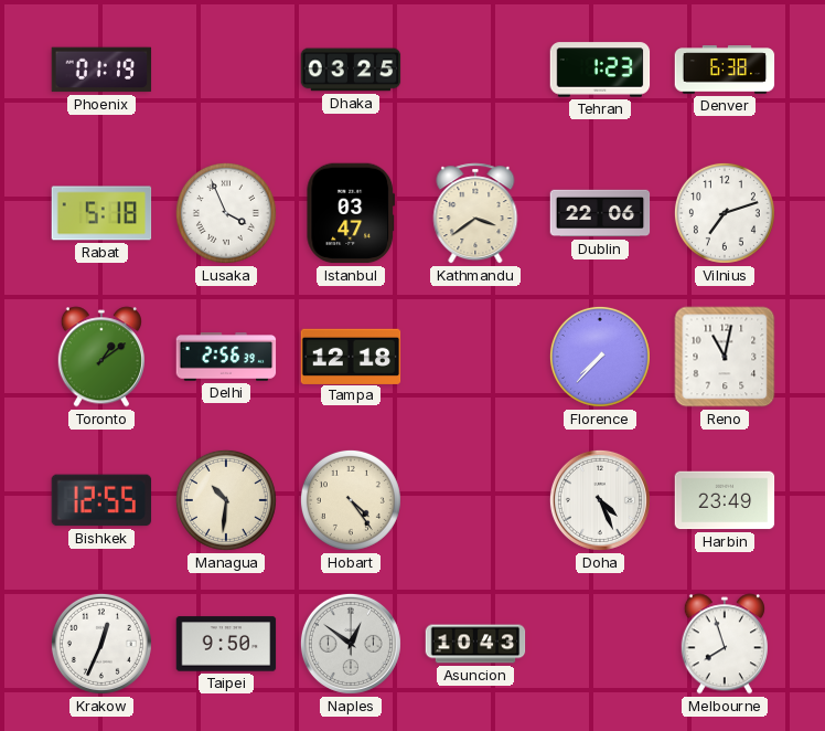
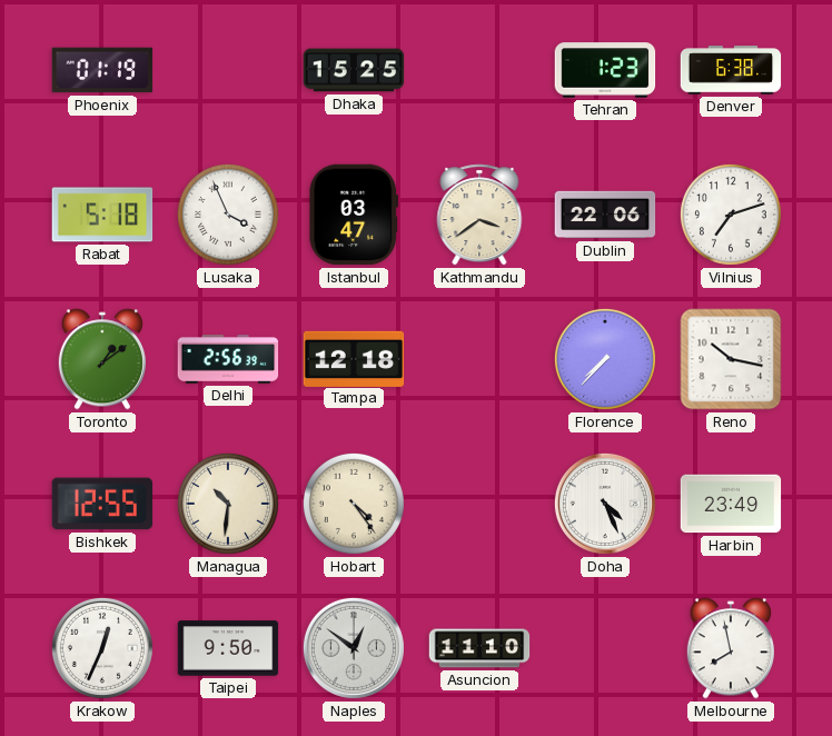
Dhaka: 03:25 -> 15:25 (354, 70)
Reno: 11:02 -> 10:17 (731, 359)
Asuncion: 10:43 -> 11:10 (479, 648)
Melbourne: 7:57 -> 7:58 (731, 648)
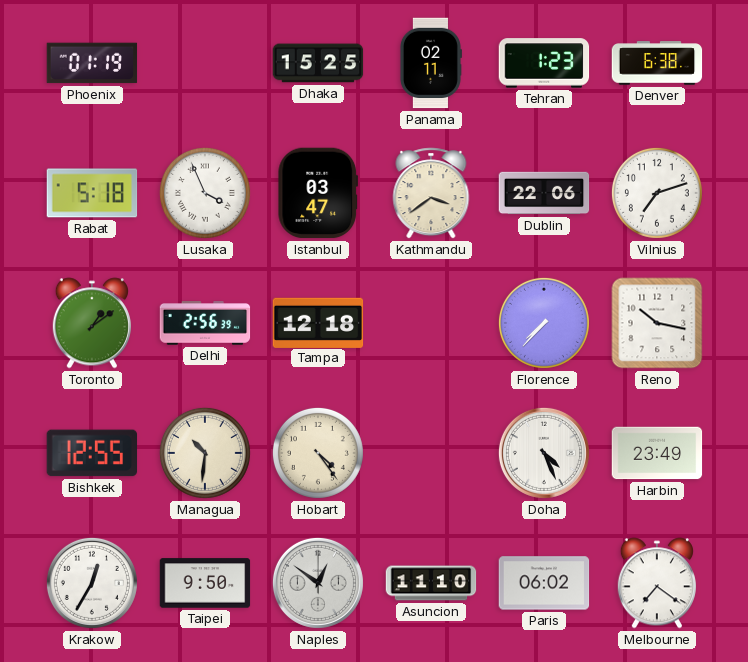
Panama: none -> 02:11 (430, 63)
Krakow: 12:34 -> 12:35 (92, 583)
Paris: none -> 06:02 (544, 583)
Melbourne: 7:58 -> 7:21 (657, 583)
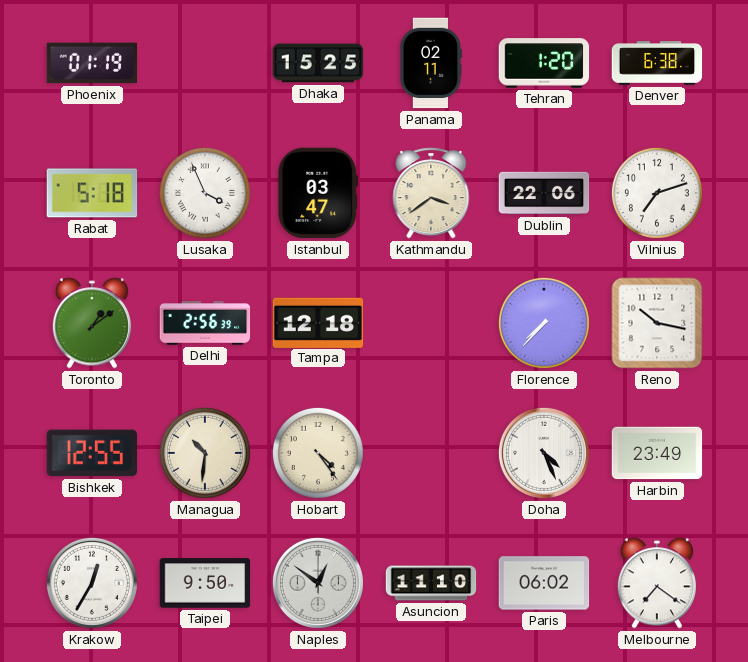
Tehran: 1:23 -> 1:20 (544, 63)
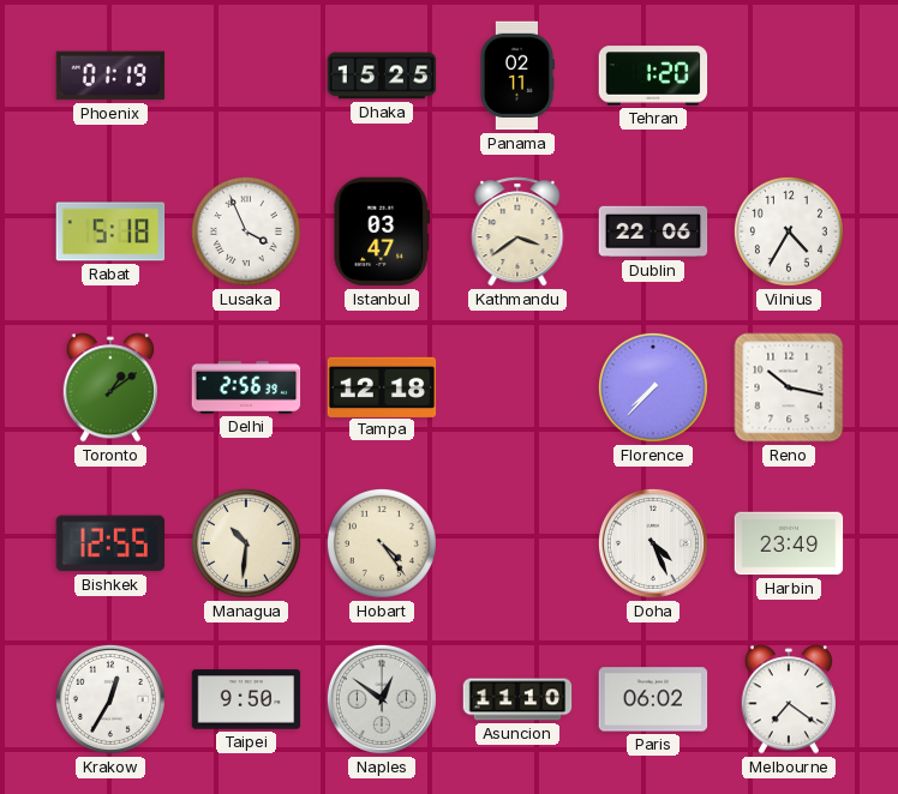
Denver: 6:38 -> none (657, 63)
Vilnius: 7:12 -> 4:35 (789, 231)
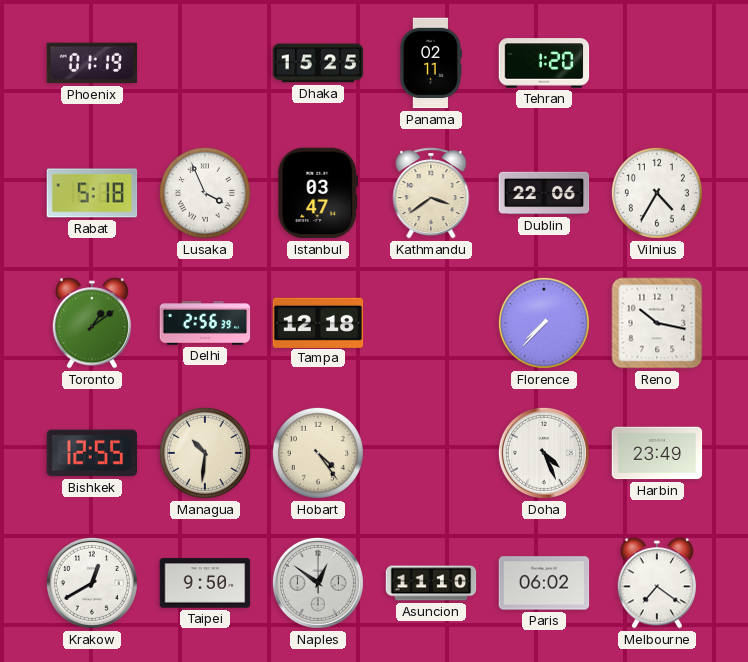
Krakow: 12:35 -> 12:40 (92, 583)
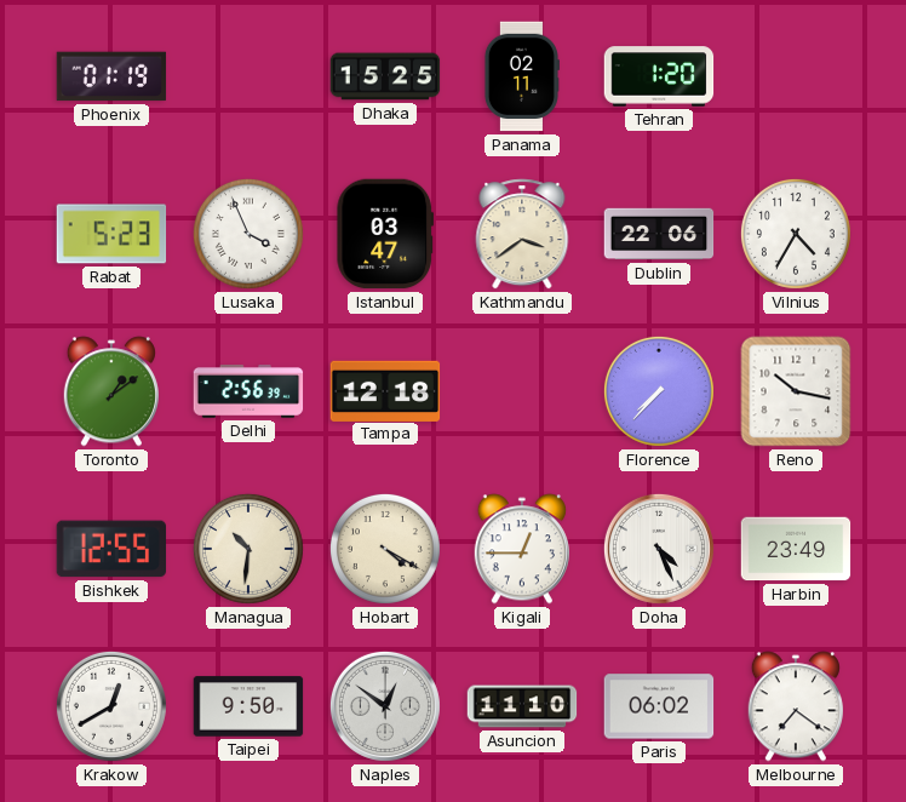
Rabat: 5:18 -> 5:23 (111, 234)
Hobart: 4:24 -> 4:20 (385, 549)
Kigali: none -> 12:45 (522, 549)
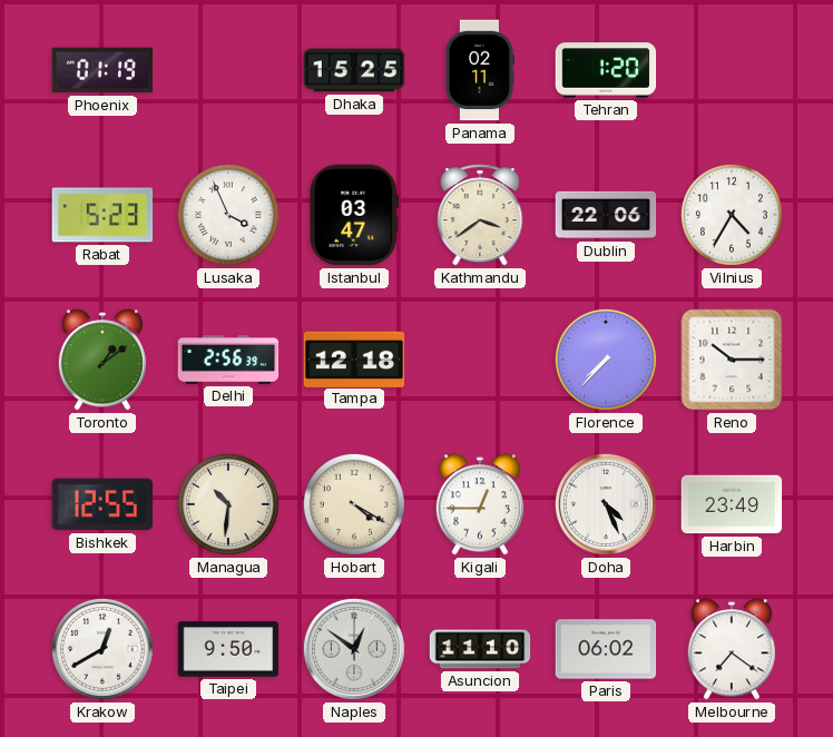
Reno: 10:17 -> 10:15 (732, 360)
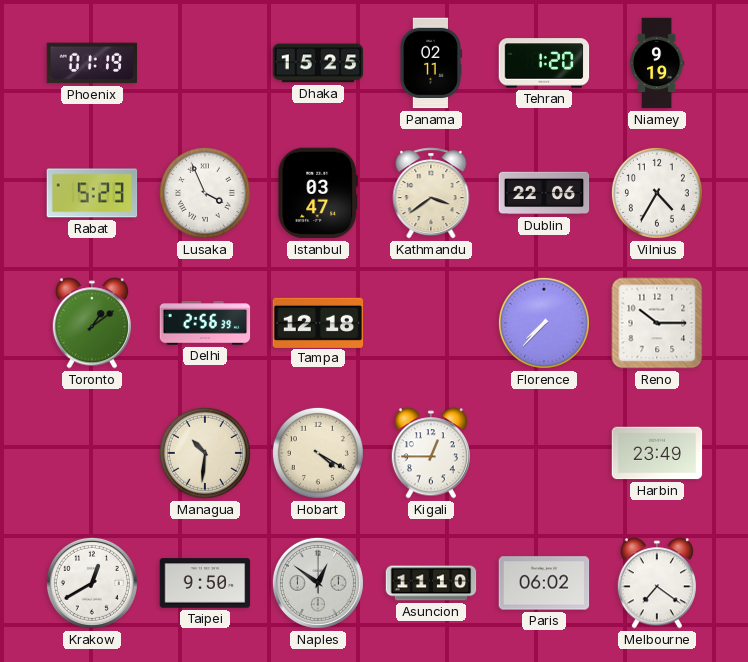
Niamey: none -> 9:19 (658, 63)
Bishkek: 12:55 -> none (102, 504)
Doha: 4:26 -> none (606, 504)
